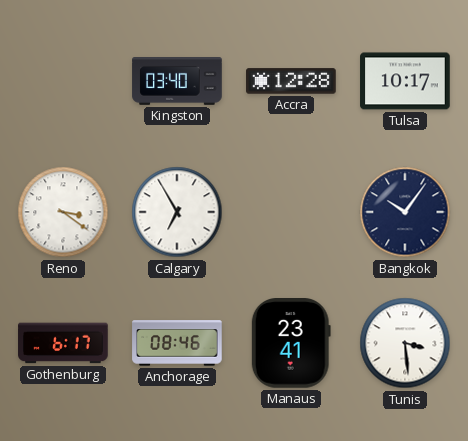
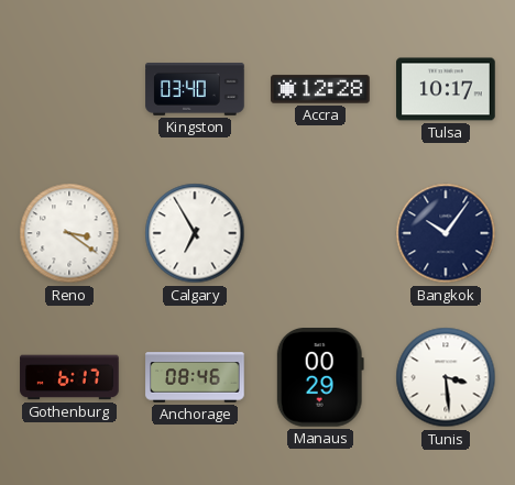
Manaus: 23:41 -> 00:29 (320, 378)
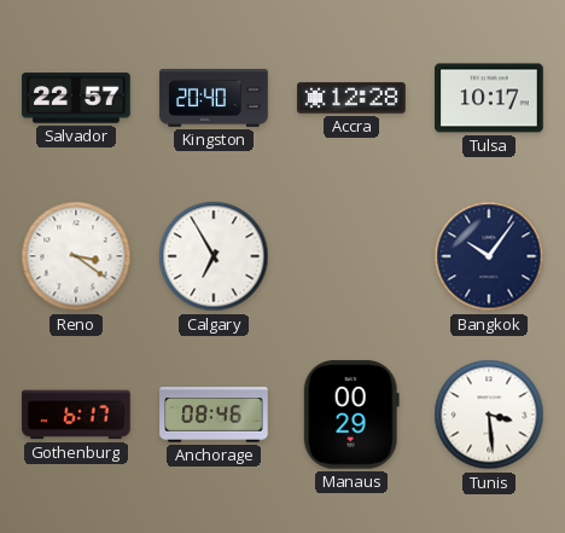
Salvador: none -> 22:57 (76, 98)
Kingston: 03:40 -> 20:40 (214, 99)
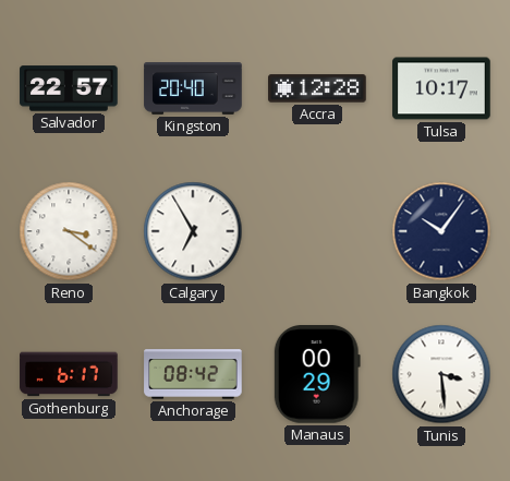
Anchorage: 08:46 -> 08:42 (193, 374)
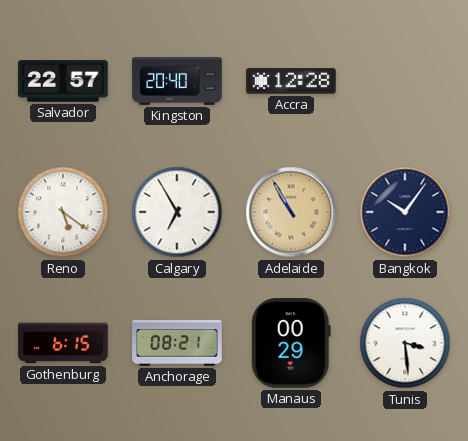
Tulsa: 10:17 -> none (441, 88)
Reno: 3:21 -> 5:21 (63, 212)
Adelaide: none -> 10:55 (291, 212)
Gothenburg: 6:17 -> 6:15 (63, 343)
Anchorage: 08:42 -> 08:21 (177, 343)
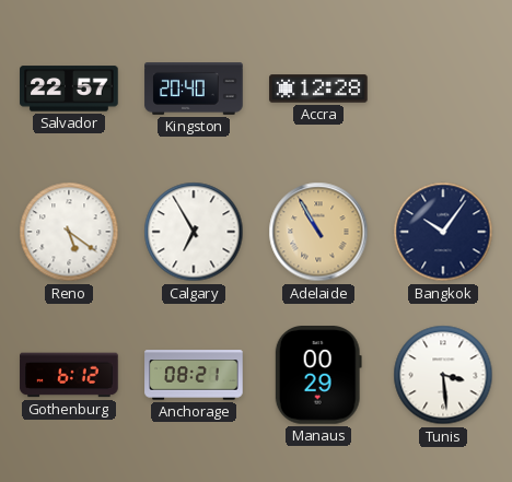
Gothenburg: 6:15 -> 6:12 (69, 375)
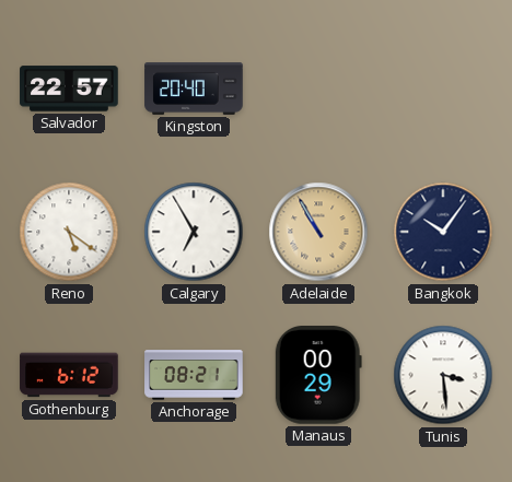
Accra: 12:28 -> none (318, 89)
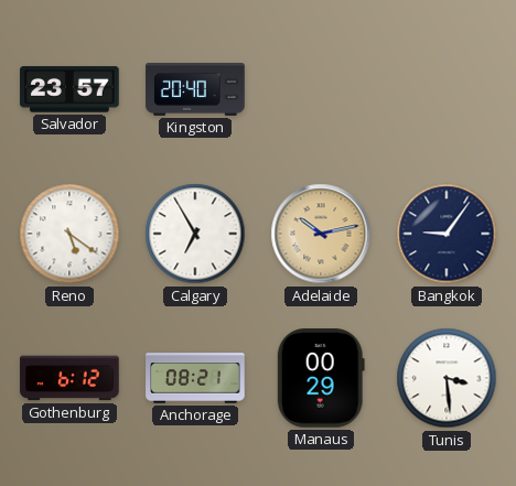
Salvador: 22:57 -> 23:57 (69, 89)
Adelaide: 10:55 -> 10:13 (321, 234)
Bangkok: 10:06 -> 9:06 (447, 234)
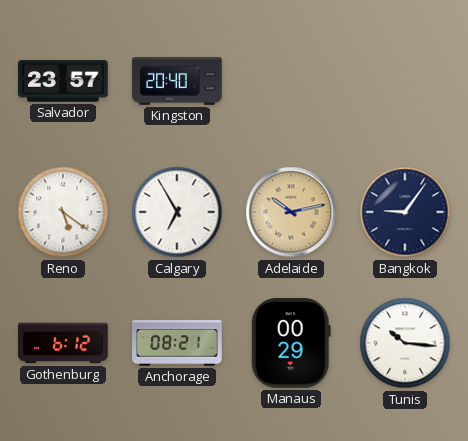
Tunis: 3:29 -> 10:16 (405, 343)
